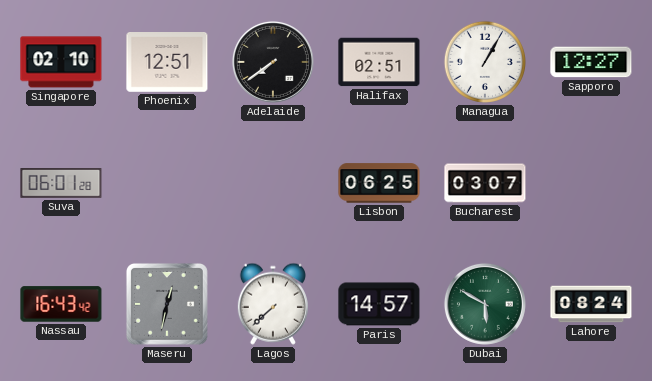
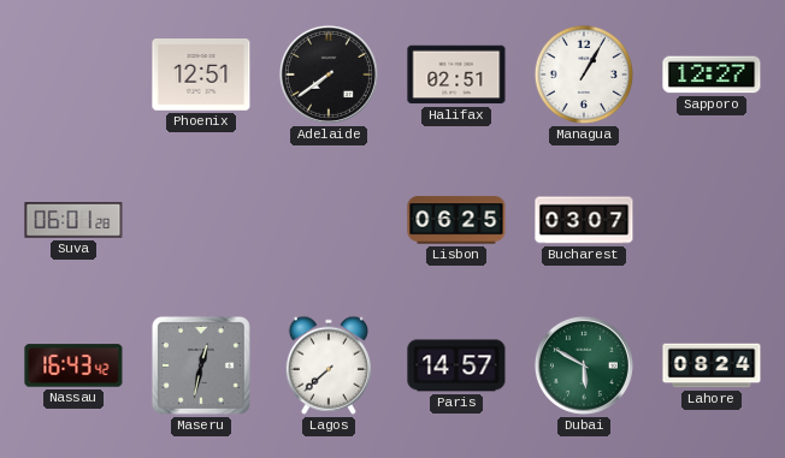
Singapore: 02:10 -> none (61, 62)
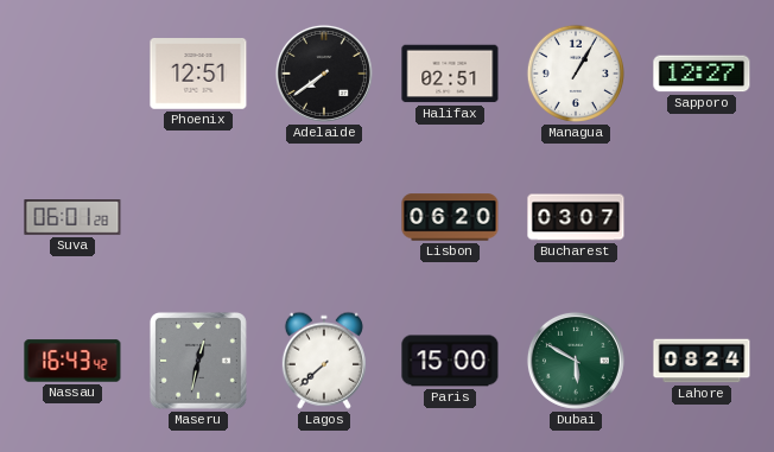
Lisbon: 06:25 -> 06:20 (450, 217)
Paris: 14:57 -> 15:00 (450, 361)
